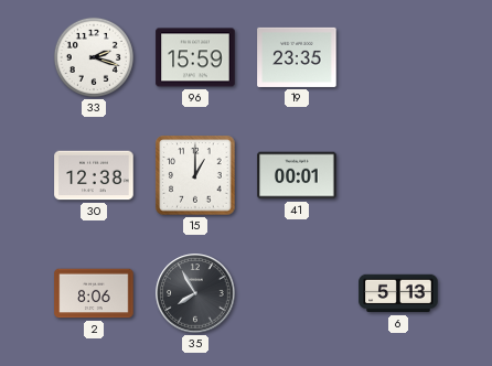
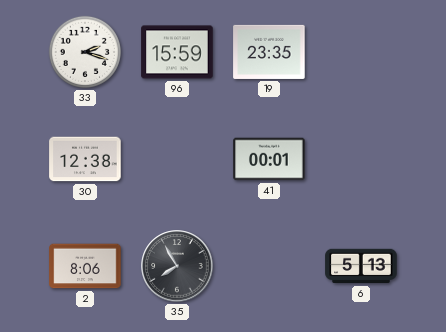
15: 1:00 -> none (195, 175)
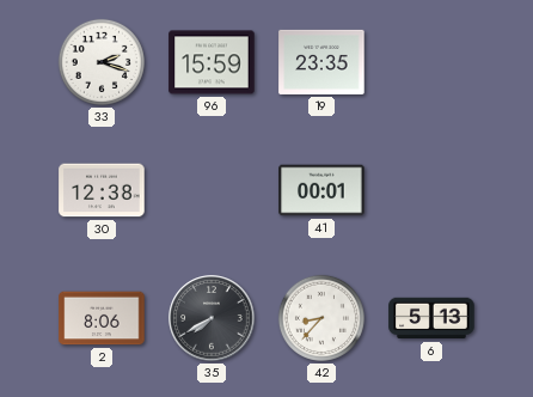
35: 7:55 -> 7:40 (212, 318)
42: none -> 8:37 (321, 318)
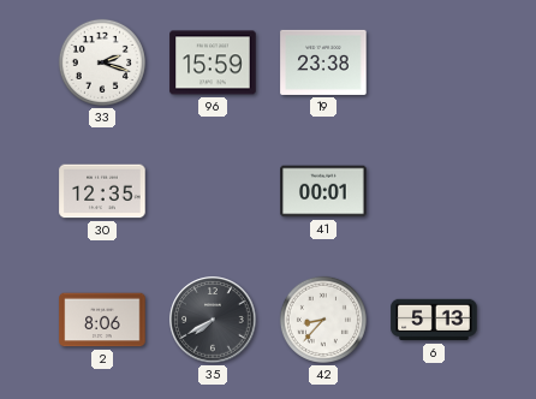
19: 23:35 -> 23:38 (323, 62)
30: 12:38 -> 12:35 (102, 191)
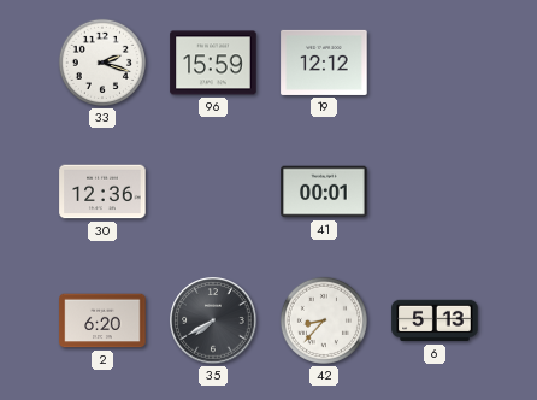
19: 23:38 -> 12:12 (324, 63)
30: 12:35 -> 12:36 (102, 192)
2: 8:06 -> 6:20 (102, 320)
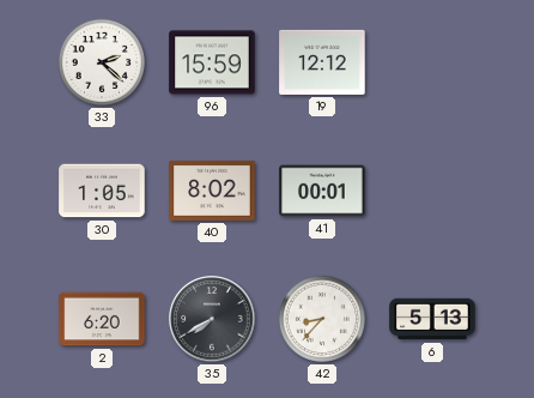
33: 2:18 -> 2:22 (102, 62)
30: 12:36 -> 1:05 (102, 191)
40: none -> 8:02 (212, 191)
